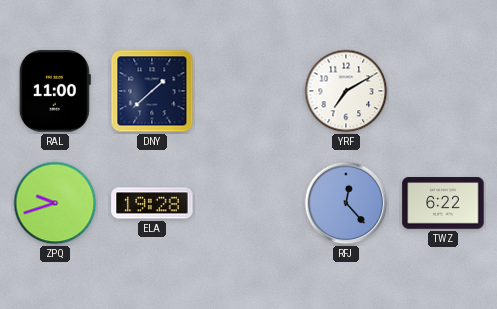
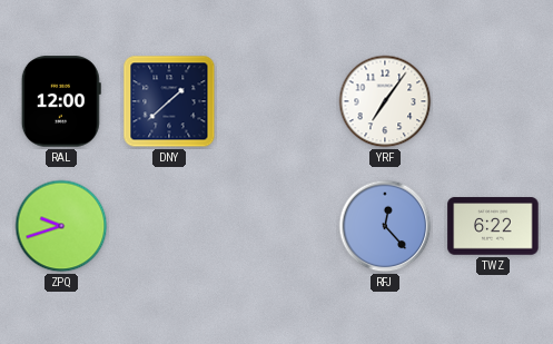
RAL: 11:00 -> 12:00 (61, 101)
YRF: 7:10 -> 7:06 (385, 101)
ELA: 19:28 -> none (152, 203)
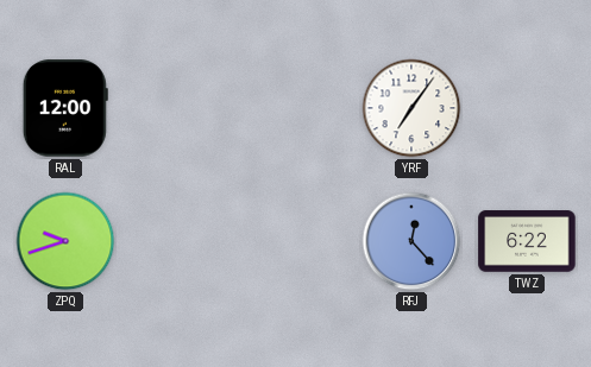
DNY: 1:38 -> none (169, 101)
